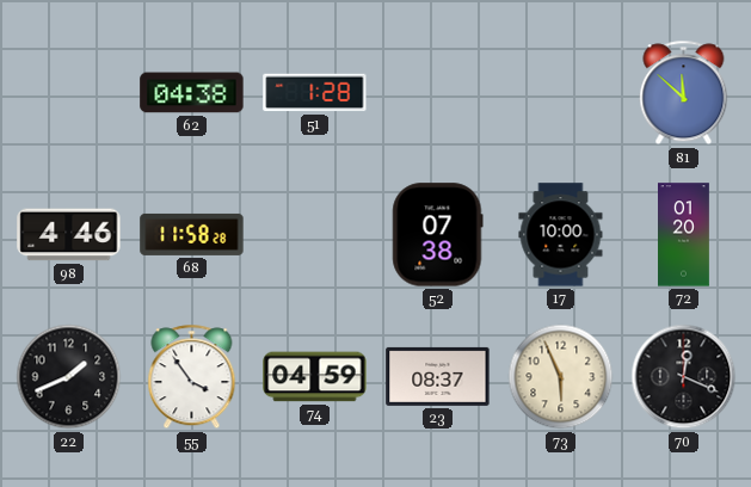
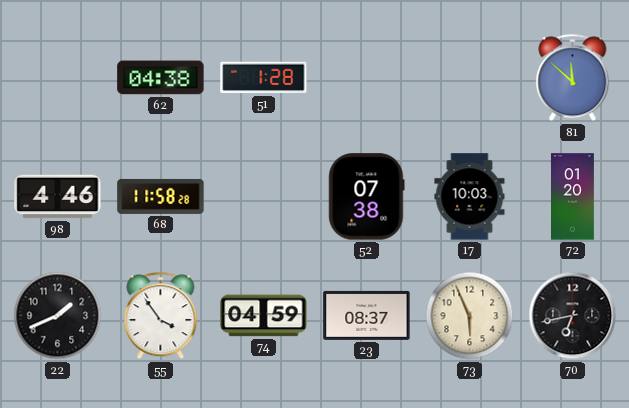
17: 10:00 -> 10:03 (470, 197)
70: 12:19 -> 6:43 (573, 316)
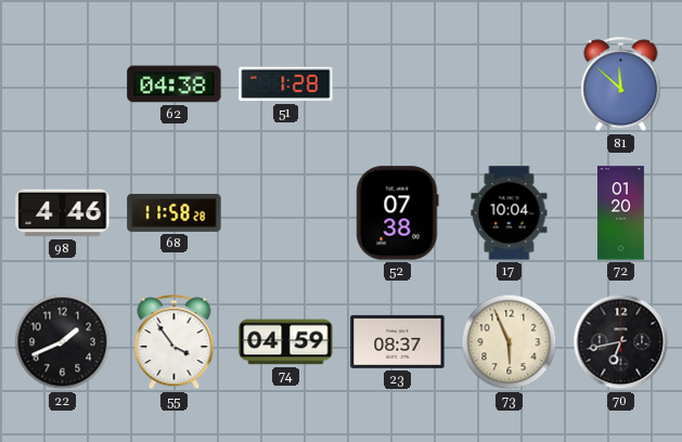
17: 10:03 -> 10:04 (510, 213)
